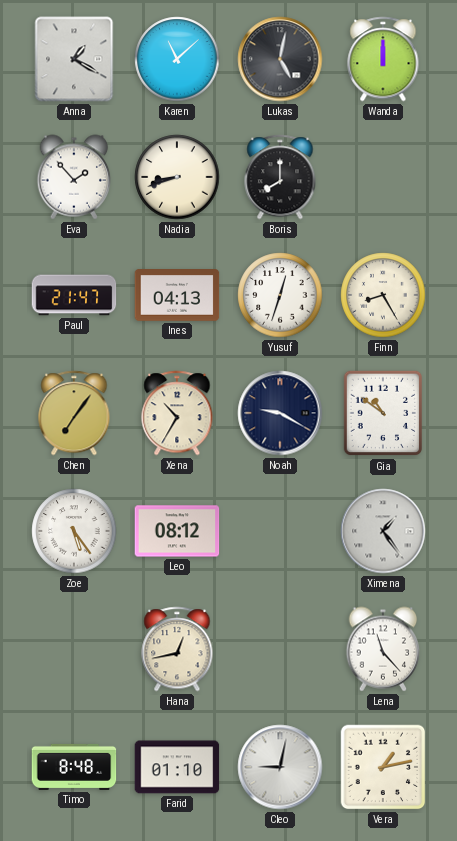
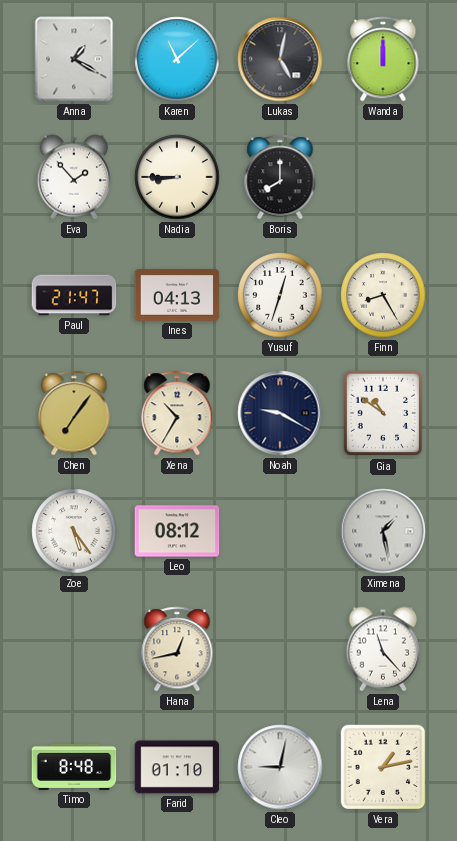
Nadia: 8:42 -> 8:45 (177, 177)
Ximena: 1:24 -> 1:28 (383, 531)
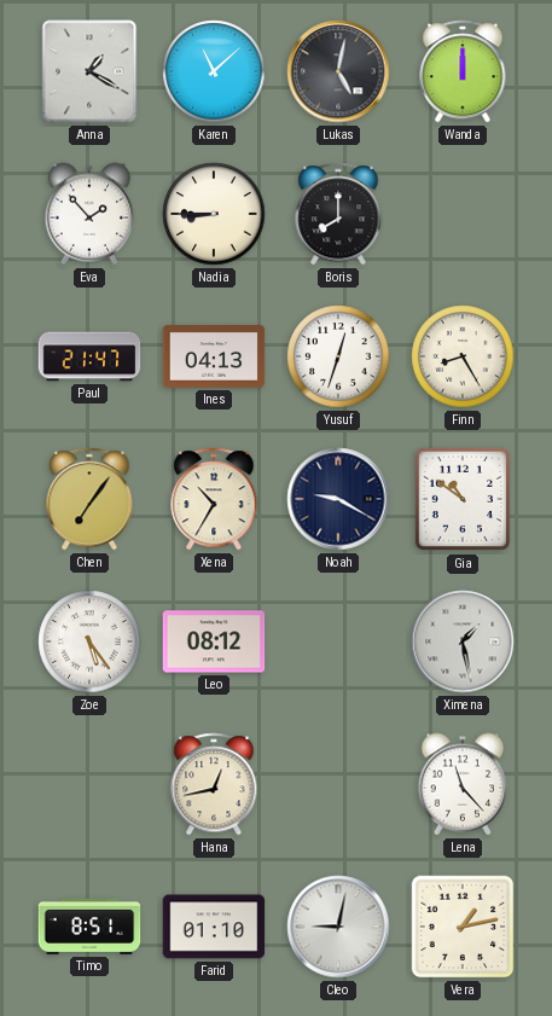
Timo: 8:48 -> 8:51 (89, 927)
